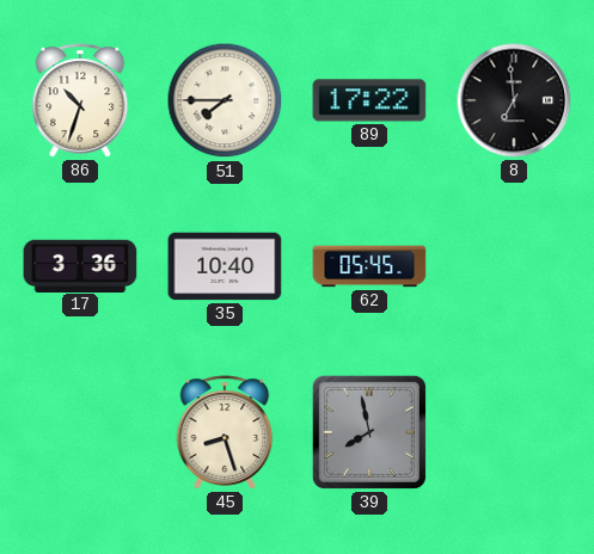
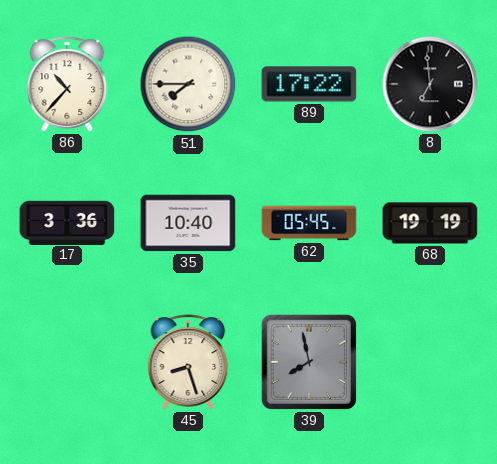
86: 10:33 -> 10:37 (67, 84)
68: none -> 19:19 (430, 223)
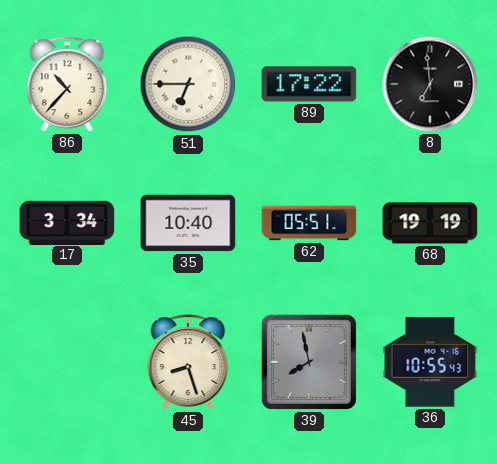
51: 7:45 -> 6:45 (188, 84)
17: 3:36 -> 3:34 (67, 222)
62: 05:45 -> 05:51 (309, 223)
36: none -> 10:55 (430, 362)
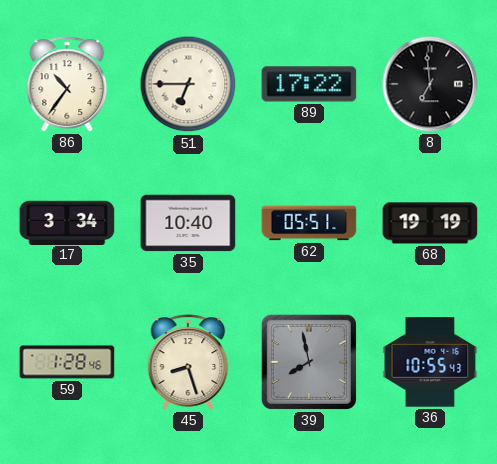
86: 10:37 -> 10:36 (67, 84)
59: none -> 1:28 (67, 362)
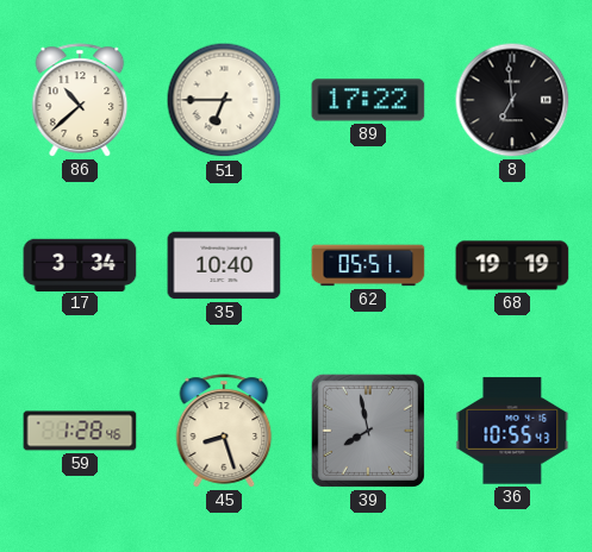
86: 10:36 -> 10:38 (80, 100)
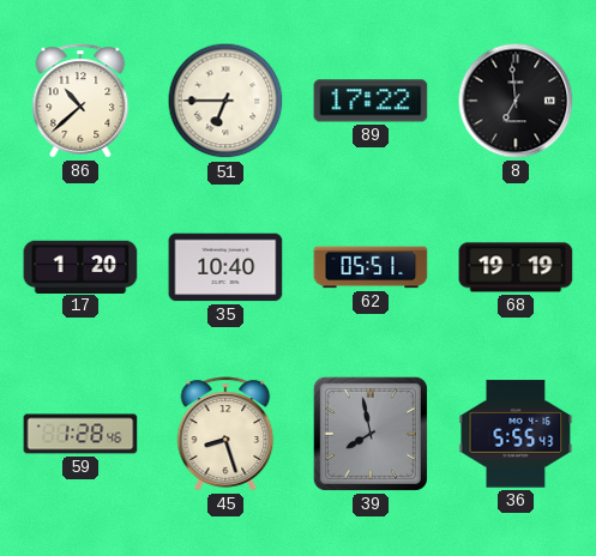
17: 3:34 -> 1:20 (80, 266)
36: 10:55 -> 5:55 (516, 434)
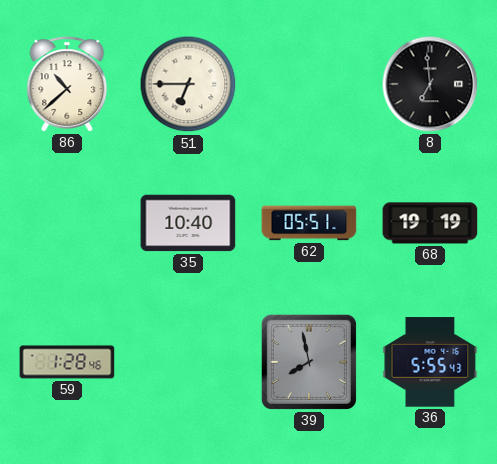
89: 17:22 -> none (371, 101)
17: 1:20 -> none (80, 266)
45: 8:27 -> none (225, 434)
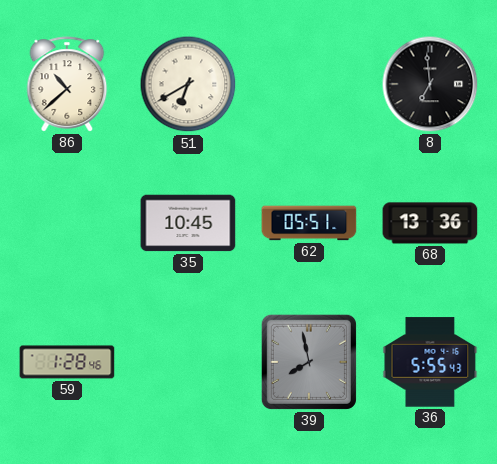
51: 6:45 -> 6:40 (188, 84)
35: 10:40 -> 10:45 (188, 223)
68: 19:19 -> 13:36 (430, 223)
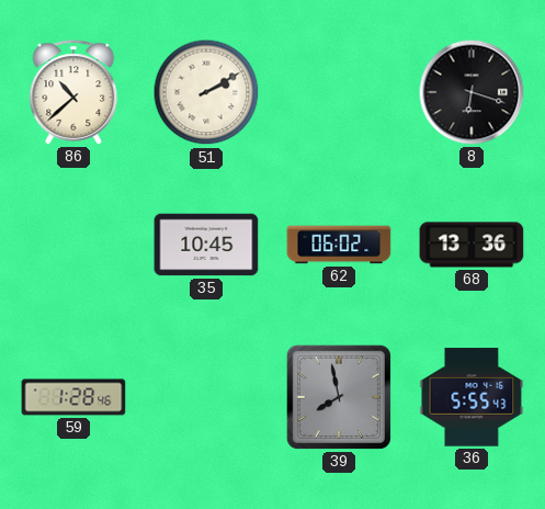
51: 6:40 -> 2:10 (206, 92)
8: 6:59 -> 6:18 (472, 92)
62: 05:51 -> 06:02 (339, 245)
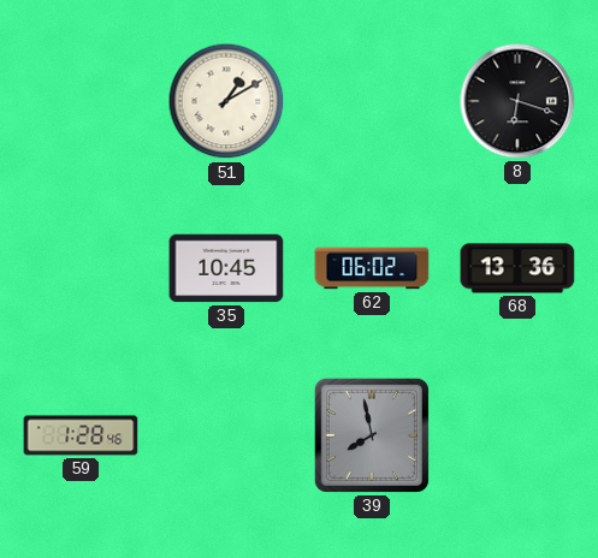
86: 10:38 -> none (73, 92)
51: 2:10 -> 1:10 (226, 101)
36: 5:55 -> none (472, 397)
